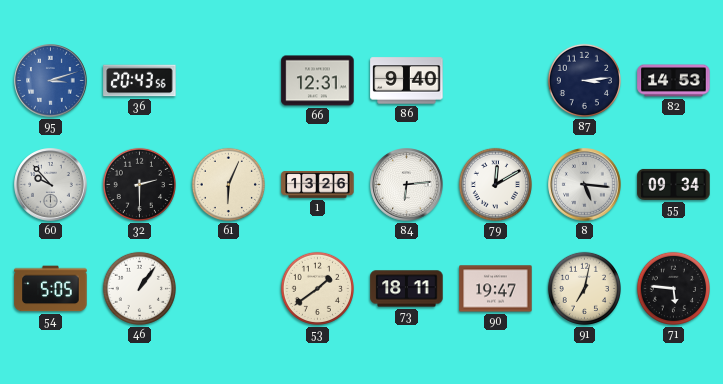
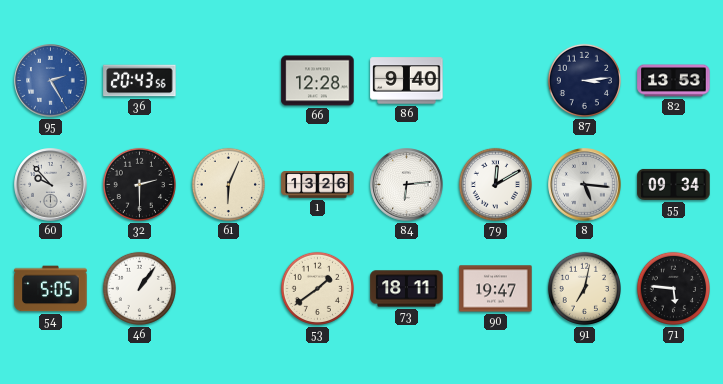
95: 3:12 -> 2:25 (51, 81)
66: 12:31 -> 12:28 (318, 81)
82: 14:53 -> 13:53 (674, 81)
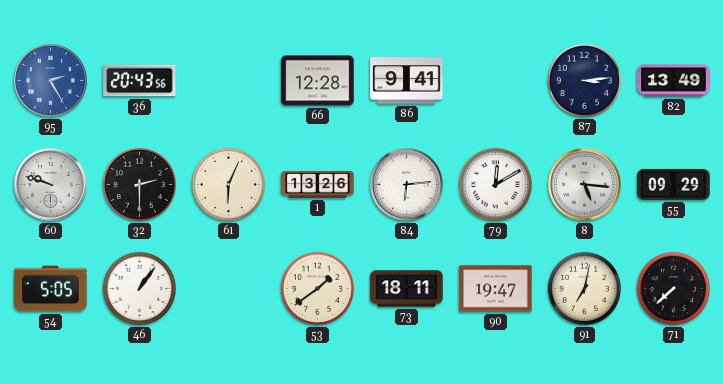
86: 9:40 -> 9:41 (407, 81)
82: 13:53 -> 13:49 (674, 81)
60: 9:53 -> 9:48 (51, 185)
55: 09:34 -> 09:29 (674, 184)
71: 5:46 -> 7:38 (673, 288)
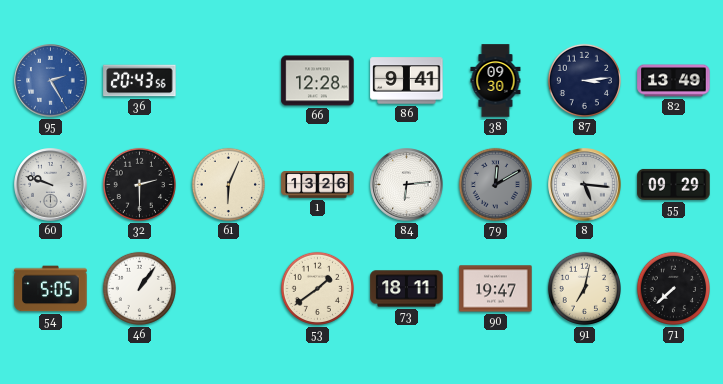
38: none -> 09:30 (496, 81)
79 dial: white -> grey (495, 184)
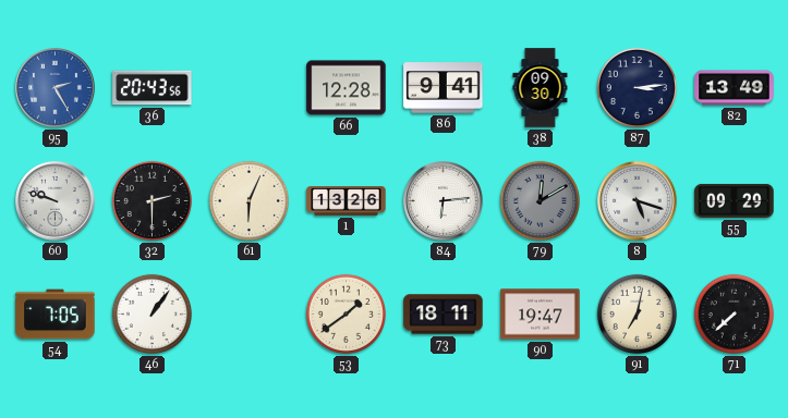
8: 5:16 -> 5:18 (638, 201)
54: 5:05 -> 7:05 (56, 315)
